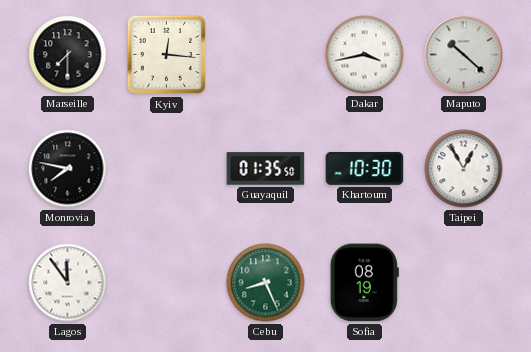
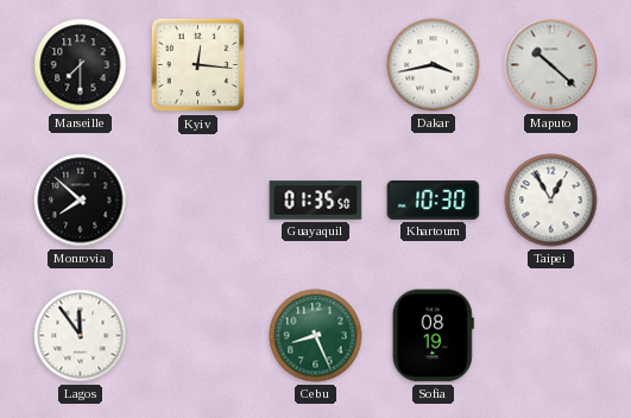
Monrovia: 7:47 -> 7:52 (81, 201)
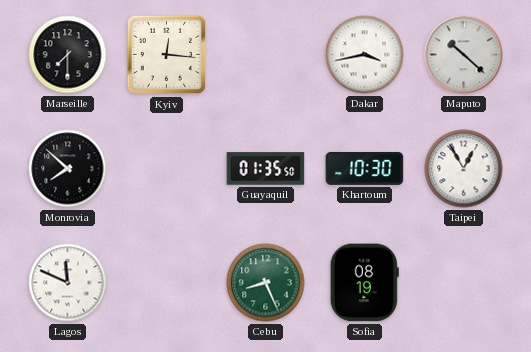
Lagos: 11:54 -> 11:49 (68, 283)
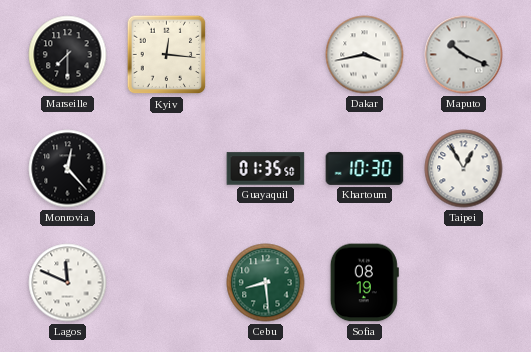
Maputo: 10:22 -> 10:19 (464, 55)
Monrovia: 7:52 -> 12:23 (68, 169)
Cebu: 8:26 -> 8:29 (266, 283)
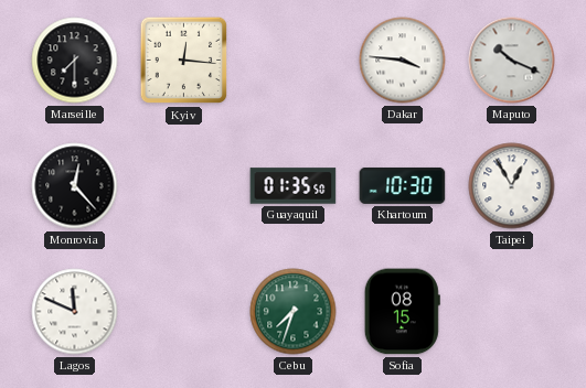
Dakar: 3:43 -> 3:46 (403, 61)
Cebu: 8:29 -> 7:33 (294, 312)
Sofia: 08:19 -> 08:15 (402, 312)
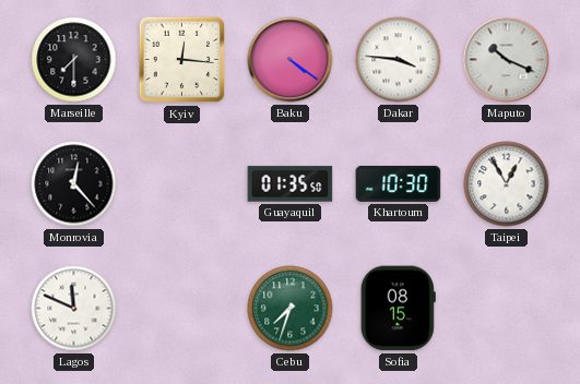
Baku: none -> 4:21 (291, 60)
